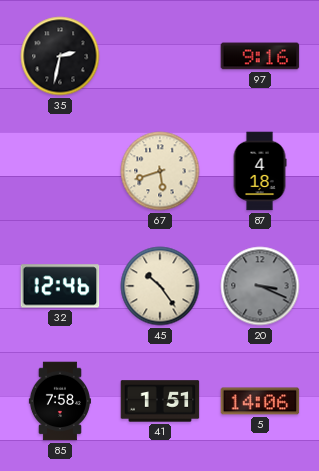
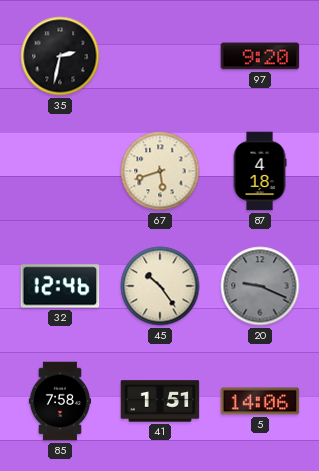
97: 9:16 -> 9:20 (260, 56)
20: 3:19 -> 9:19 (260, 286)
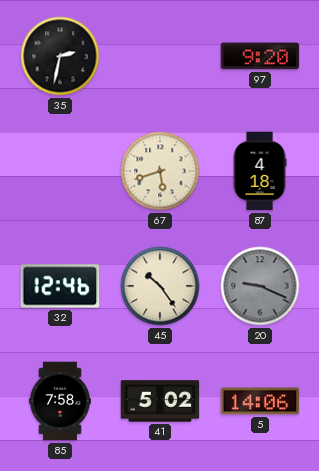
41: 1:51 -> 5:02 (160, 401)
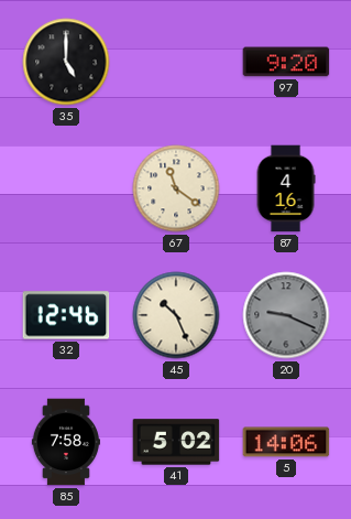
35: 2:32 -> 5:00 (66, 62)
67: 5:42 -> 11:21 (176, 188)
87: 4:18 -> 4:16 (286, 188)
45: 10:24 -> 10:26 (176, 315)
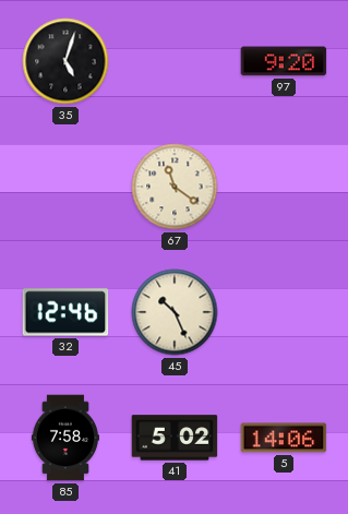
35: 5:00 -> 5:03 (65, 61)
87: 4:16 -> none (286, 188)
20: 9:19 -> none (286, 315)
